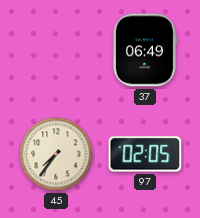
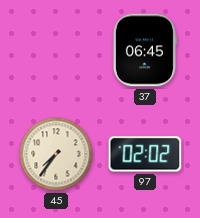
37: 06:49 -> 06:45 (144, 50)
97: 02:05 -> 02:02 (145, 154)
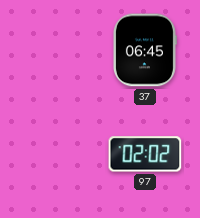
45: 7:36 -> none (56, 154)
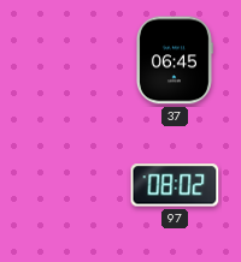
97: 02:02 -> 08:02 (175, 185)
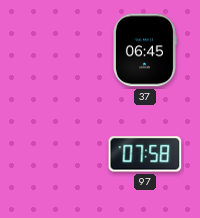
97: 08:02 -> 07:58 (145, 154)
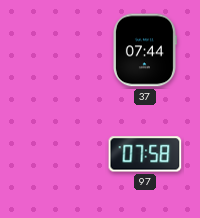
37: 06:45 -> 07:44 (144, 50)
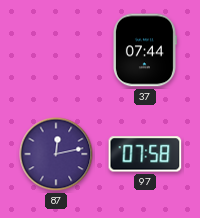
87: none -> 12:13 (56, 154)
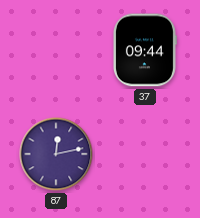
37: 07:44 -> 09:44 (144, 50)
97: 07:58 -> none (145, 154)
